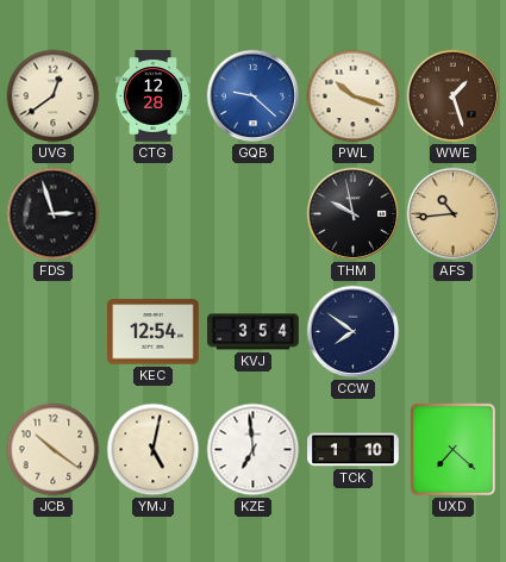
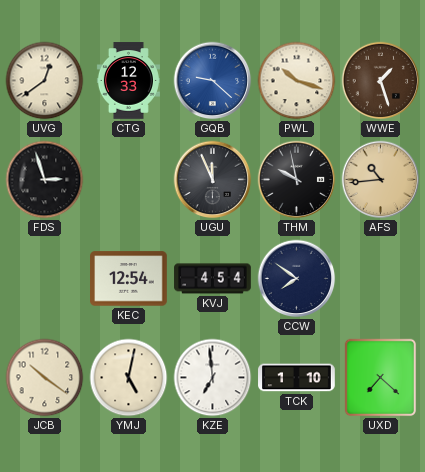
CTG: 12:28 -> 12:33 (128, 81)
UGU: none -> 11:56 (213, 180)
KVJ: 3:54 -> 4:54 (213, 279)
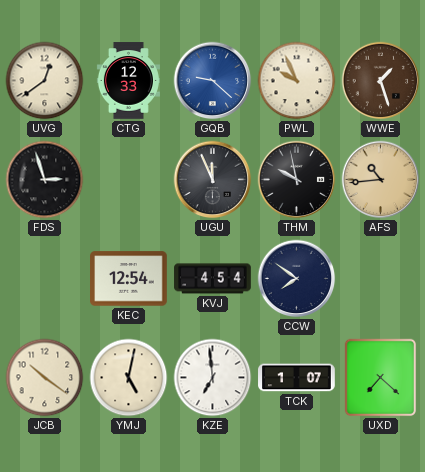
PWL: 10:18 -> 9:56 (297, 81)
TCK: 1:10 -> 1:07 (297, 378)
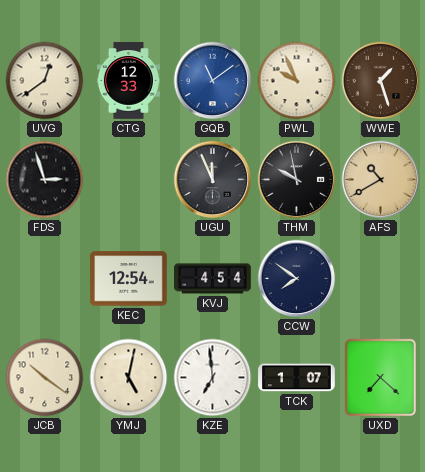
GQB: 9:22 -> 11:09 (213, 81)
AFS: 10:44 -> 10:40 (381, 180)
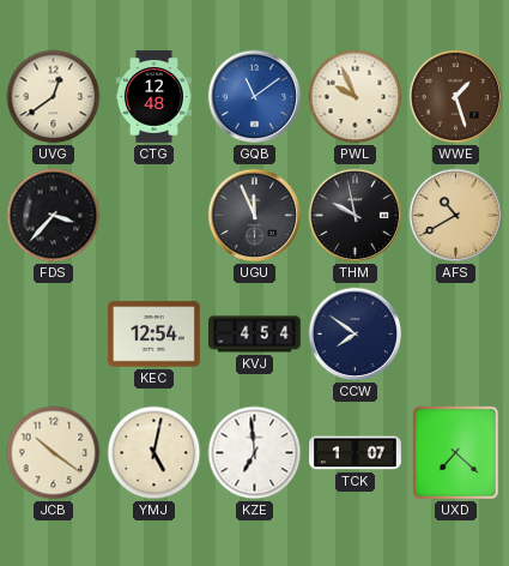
CTG: 12:33 -> 12:48 (153, 97)
FDS: 2:57 -> 3:37 (54, 216)
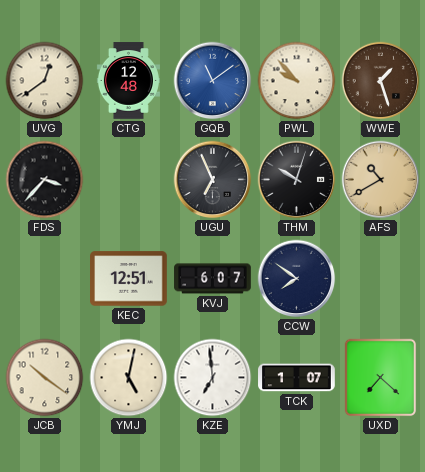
PWL: 9:56 -> 9:53 (297, 81)
UGU: 11:56 -> 6:56 (213, 180)
THM: 9:58 -> 10:03 (297, 180)
KEC: 12:54 -> 12:51 (129, 279)
KVJ: 4:54 -> 6:07 (213, 279)
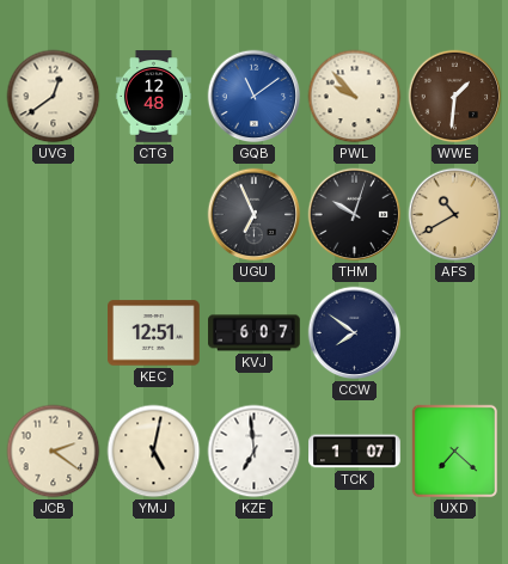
WWE: 1:27 -> 1:31 (455, 97)
FDS: 3:37 -> none (45, 180)
JCB: 10:21 -> 2:21 (54, 452)
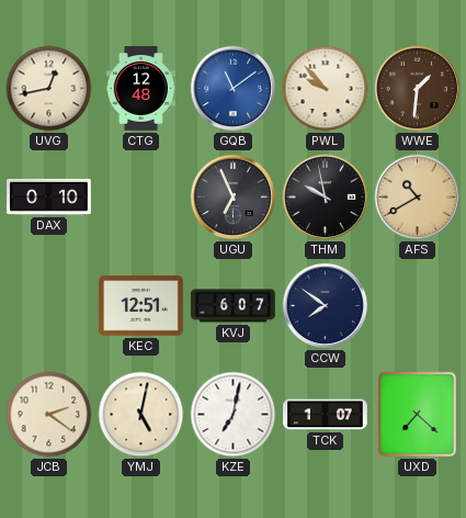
UVG: 12:39 -> 12:43 (49, 89)
DAX: none -> 0:10 (49, 196)
THM: 10:03 -> 9:58 (326, 198)
KZE: 6:59 -> 7:02 (234, 415)
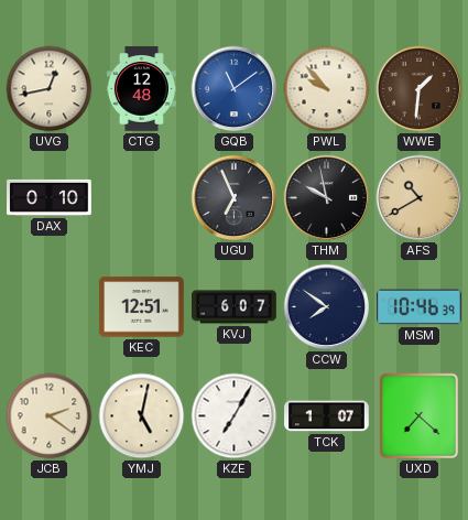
MSM: none -> 10:46 (420, 307)
KZE: 7:02 -> 7:05 (235, 416)
